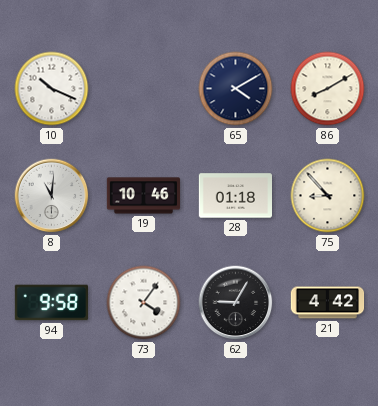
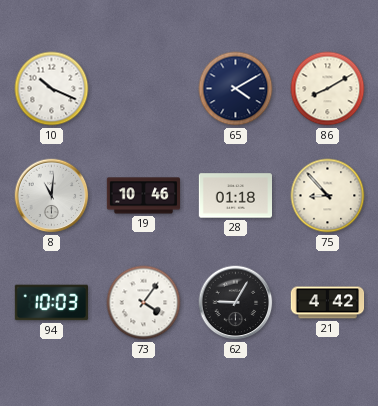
94: 9:58 -> 10:03 (51, 303)
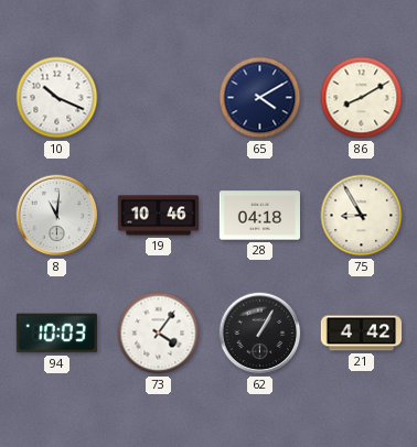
28: 01:18 -> 04:18 (259, 216)
75: 8:53 -> 8:55 (362, 216)
62: 9:05 -> 1:05 (260, 334)
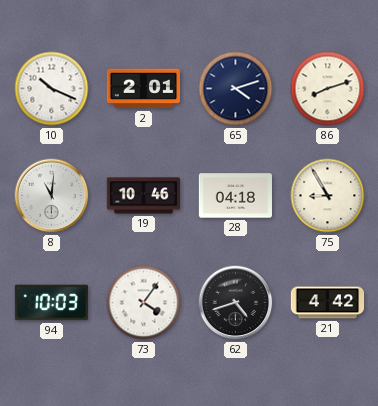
2: none -> 2:01 (143, 89)
65: 4:10 -> 4:12 (236, 89)
86: 8:10 -> 8:12 (328, 89)
62: 1:05 -> 4:42 (236, 303)
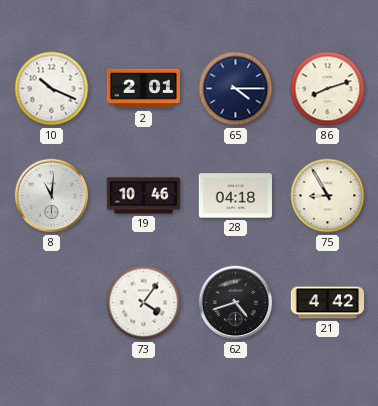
65: 4:12 -> 4:15 (236, 89)
94: 10:03 -> none (51, 303)
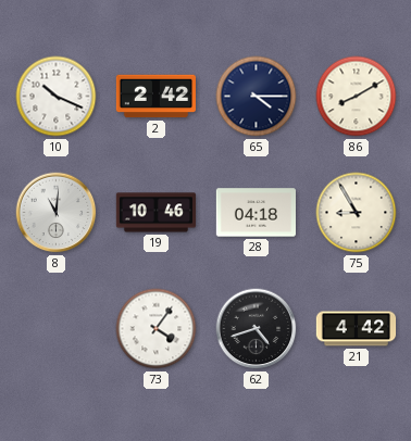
2: 2:01 -> 2:42 (155, 97)
86: 8:12 -> 8:10 (357, 97)
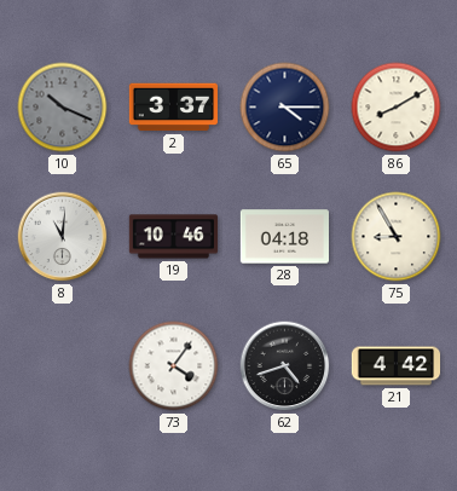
10 dial: white -> grey (63, 108)
2: 2:42 -> 3:37 (173, 108)
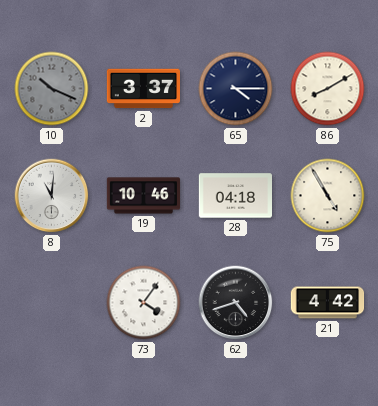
75: 8:55 -> 4:55 (328, 196)
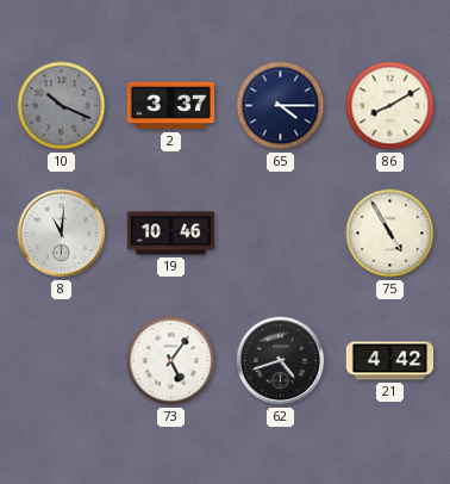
28: 04:18 -> none (235, 196)
73: 4:06 -> 5:06 (171, 361)
